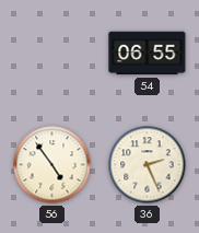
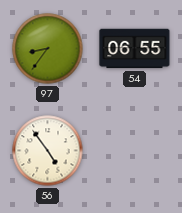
97: none -> 8:36 (48, 49)
36: 2:26 -> none (148, 165)
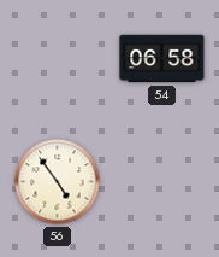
97: 8:36 -> none (48, 49)
54: 06:55 -> 06:58 (162, 59)
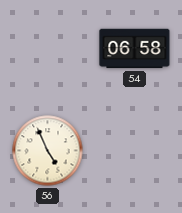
56: 4:54 -> 4:56 (48, 151)
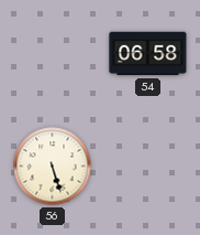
56: 4:56 -> 5:27 (53, 167)
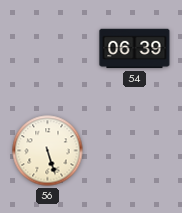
54: 06:58 -> 06:39 (135, 49)
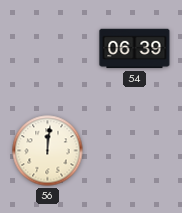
56: 5:27 -> 12:01 (48, 151)
